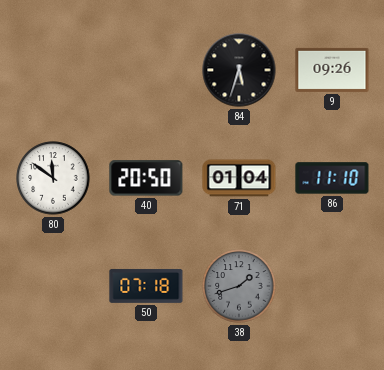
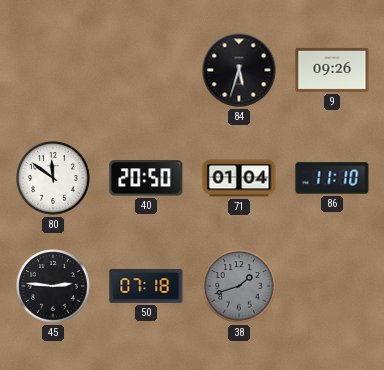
45: none -> 2:46 (53, 286)
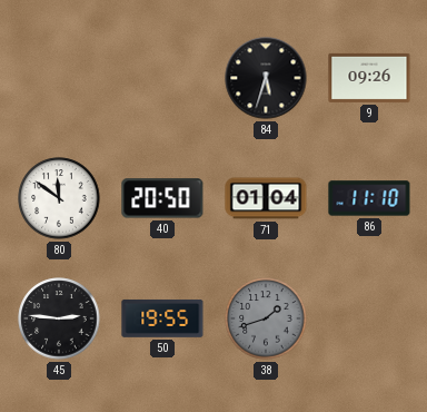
50: 07:18 -> 19:55 (162, 318)
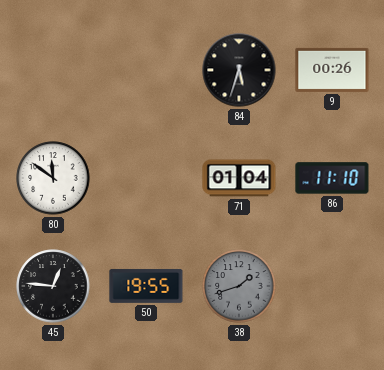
9: 09:26 -> 00:26 (332, 70)
40: 20:50 -> none (162, 198)
45: 2:46 -> 12:46 (53, 286)
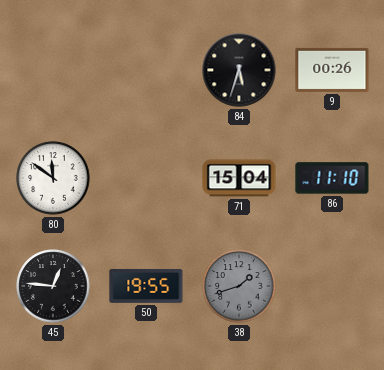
71: 01:04 -> 15:04 (239, 178)
